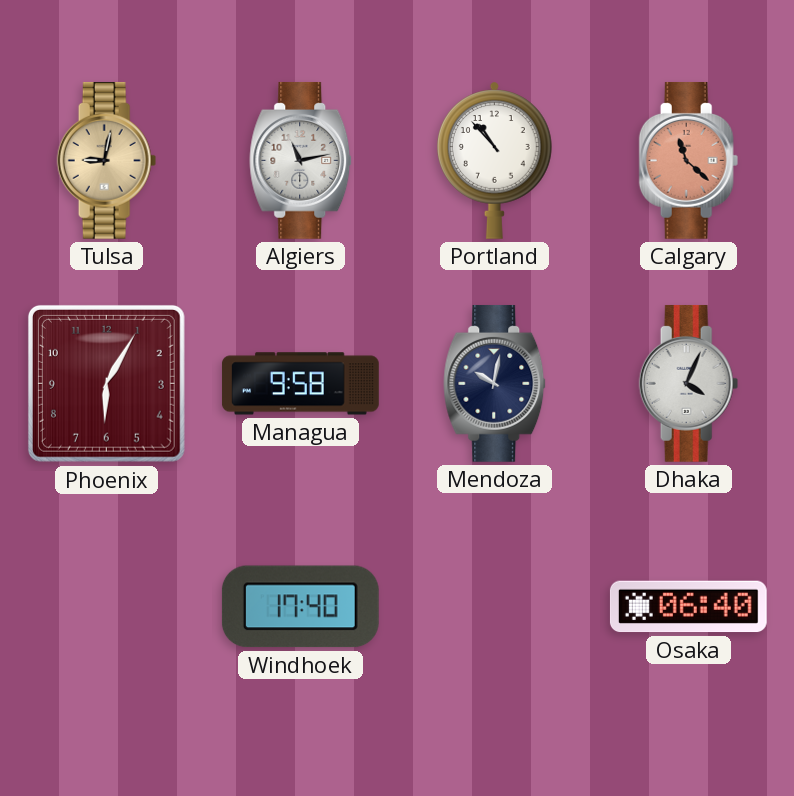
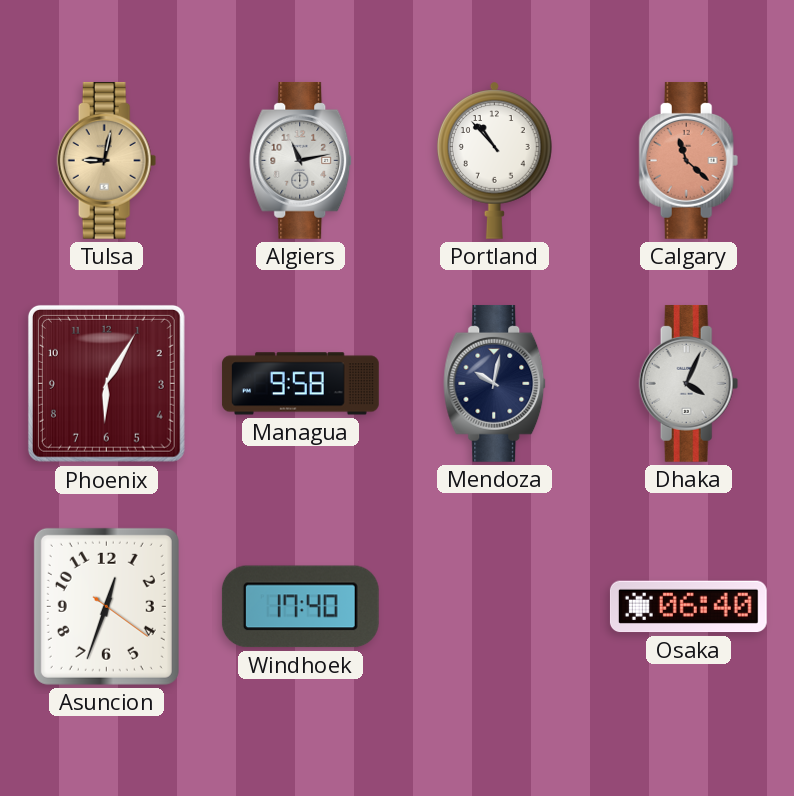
Asuncion: none -> 12:33 (106, 606)
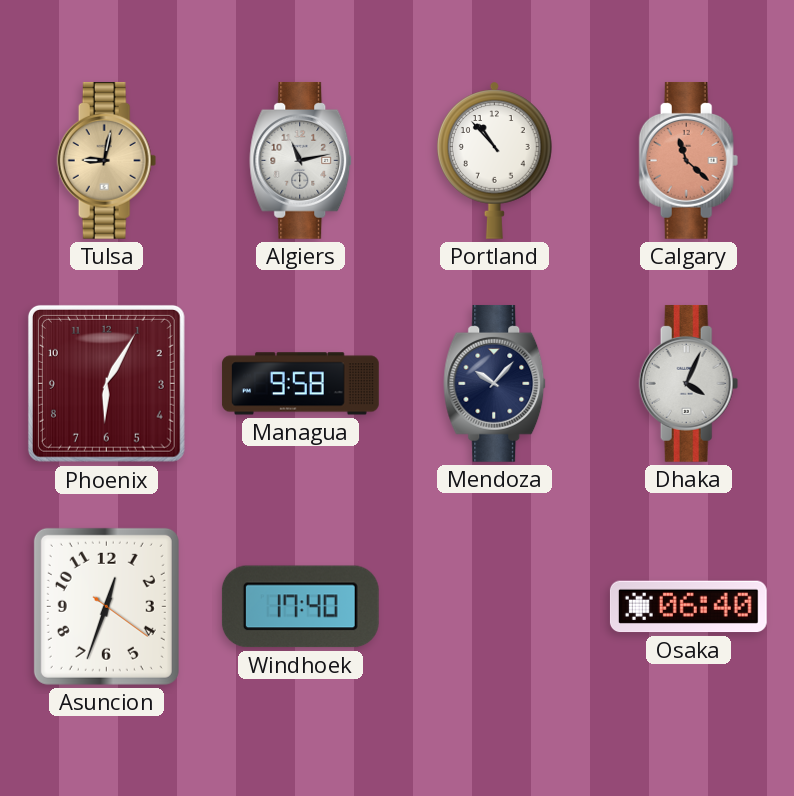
Mendoza: 10:02 -> 10:07 (495, 383)
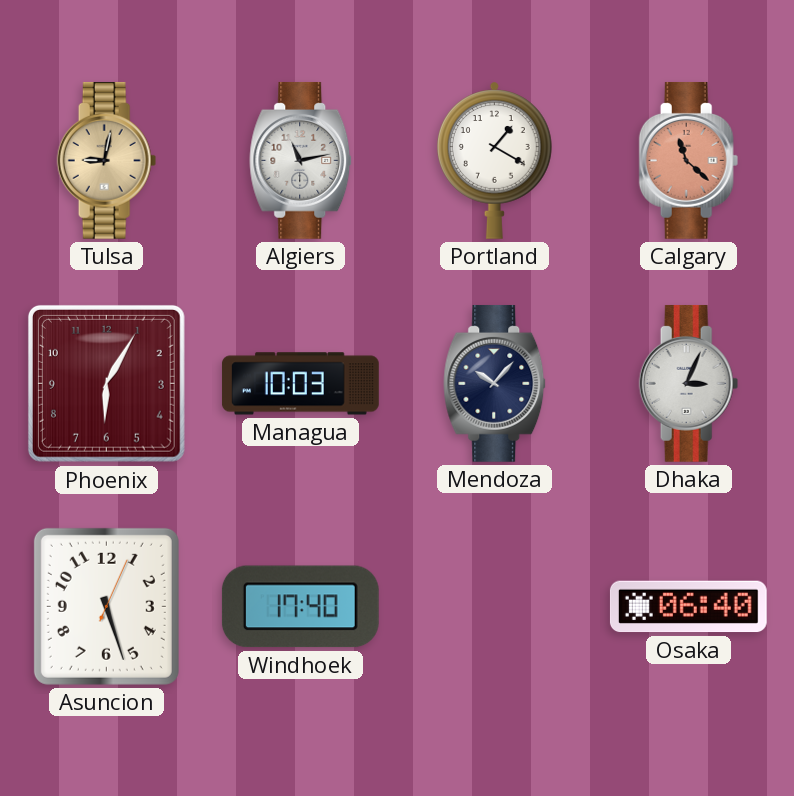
Portland: 10:53 -> 1:20 (494, 160)
Managua: 9:58 -> 10:03 (301, 384)
Dhaka: 4:04 -> 3:04 (689, 383)
Asuncion: 12:33 -> 5:27 (106, 606)
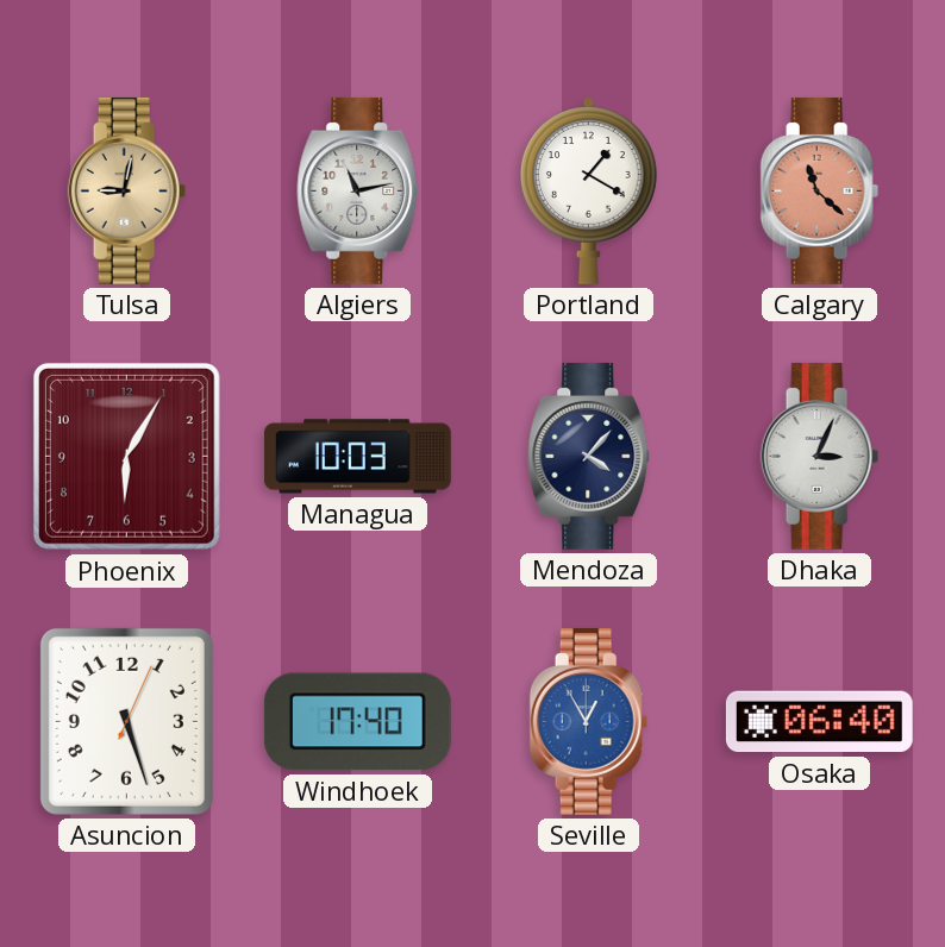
Mendoza: 10:07 -> 4:07 (589, 456)
Seville: none -> 12:55 (589, 721)
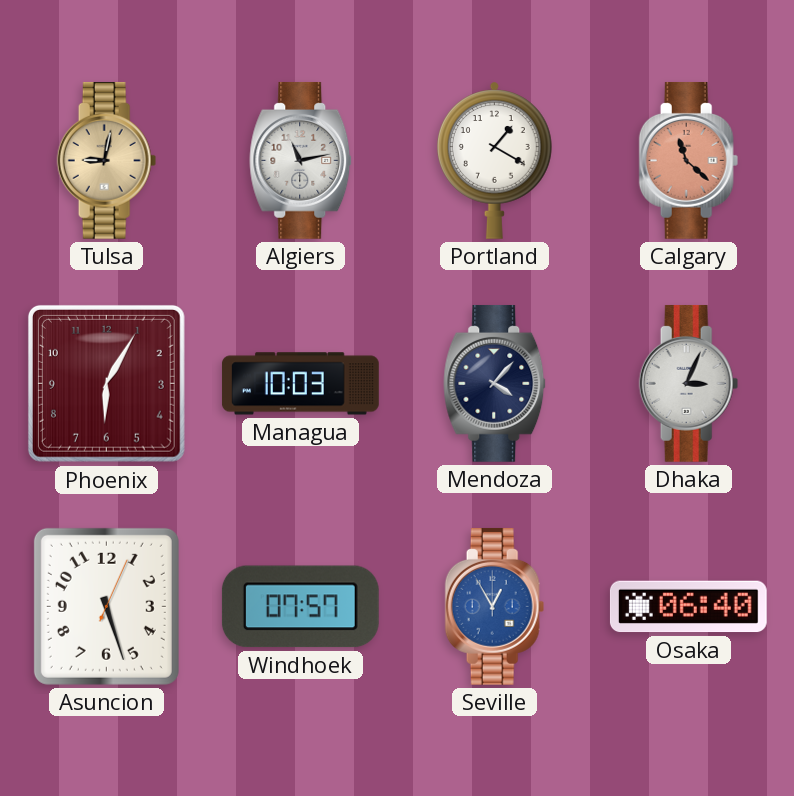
Windhoek: 17:40 -> 07:57 (300, 607)
